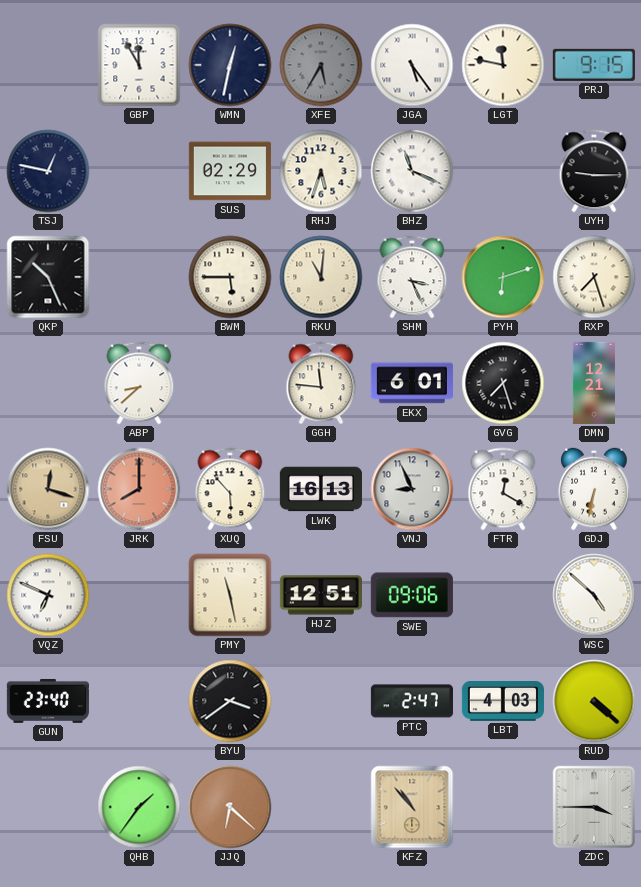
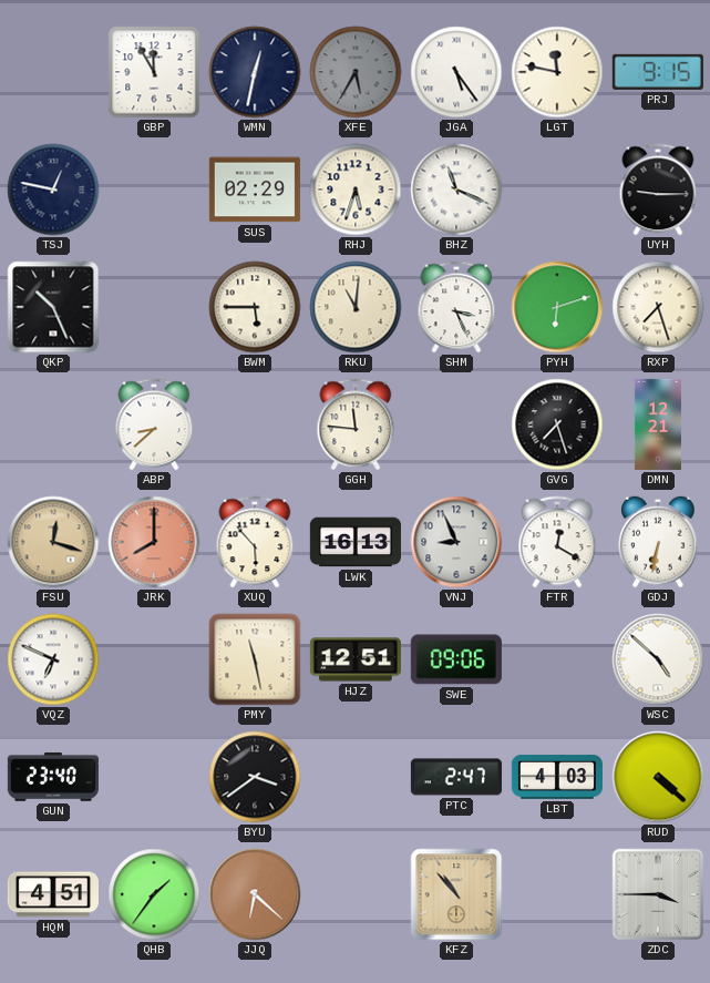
EKX: 6:01 -> none (412, 383)
HQM: none -> 4:51 (53, 894)
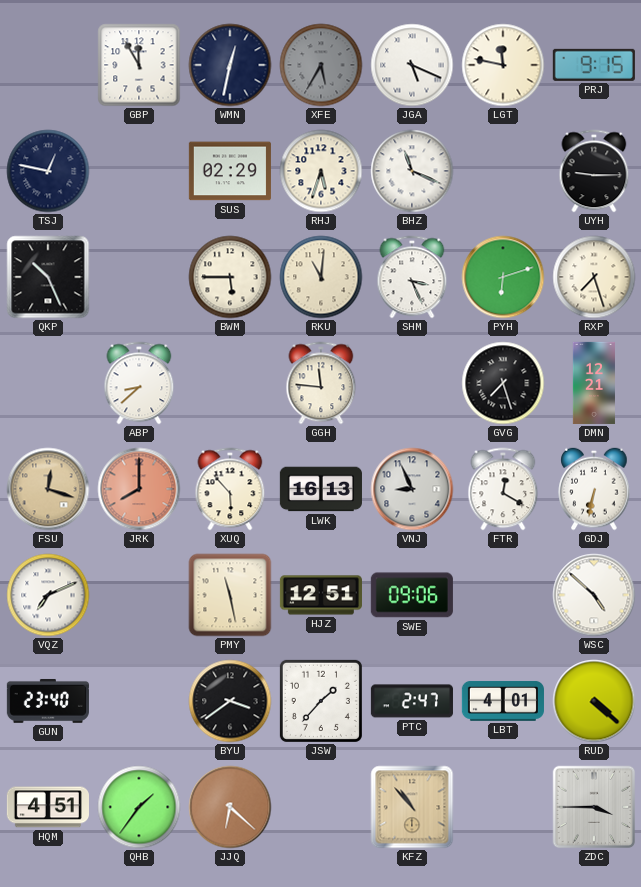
JGA: 5:24 -> 5:19 (412, 65)
VQZ: 6:49 -> 7:11 (48, 595)
JSW: none -> 1:37 (321, 701)
LBT: 4:03 -> 4:01 (503, 701)
